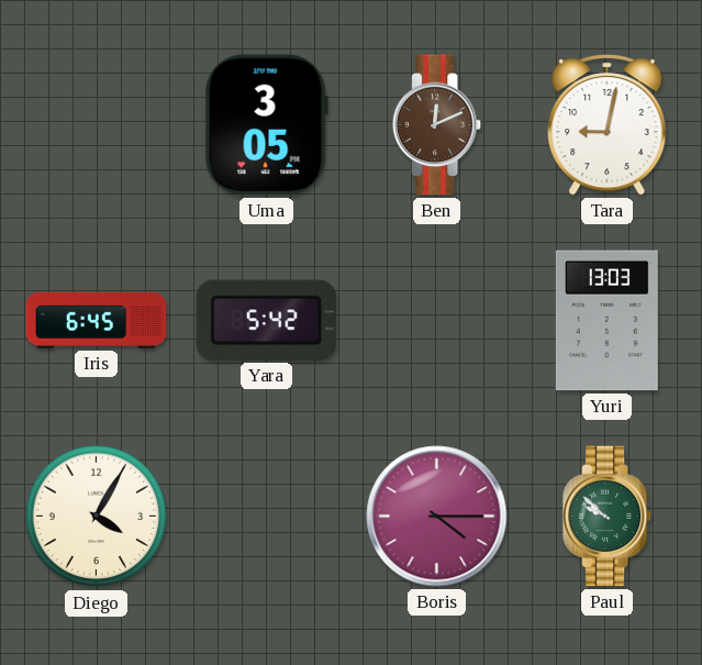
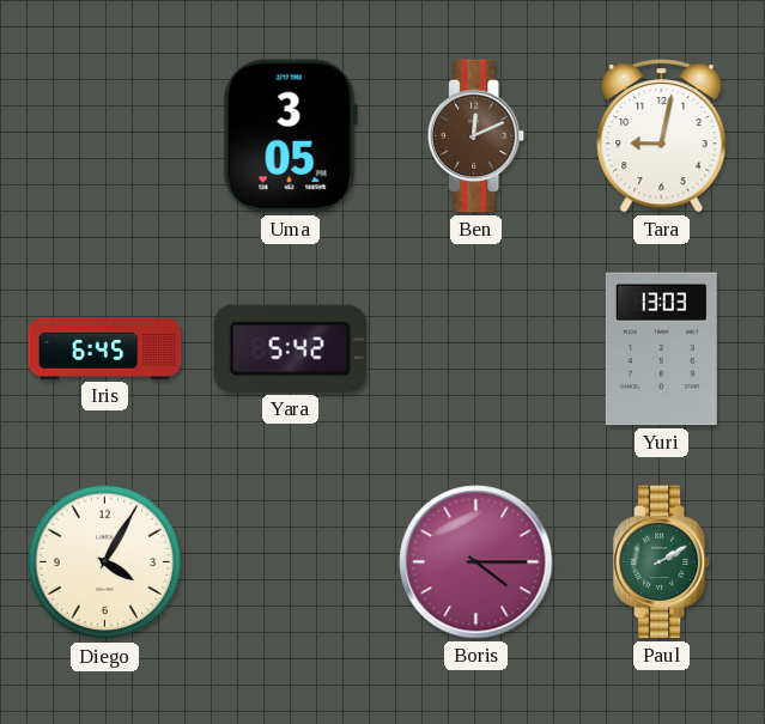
Paul: 9:52 -> 2:10 (662, 562)
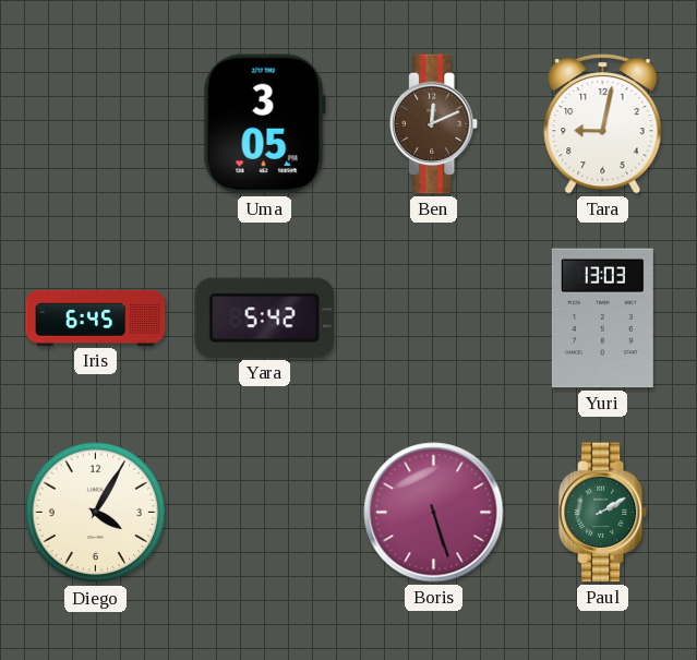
Boris: 4:15 -> 5:27 (434, 513)
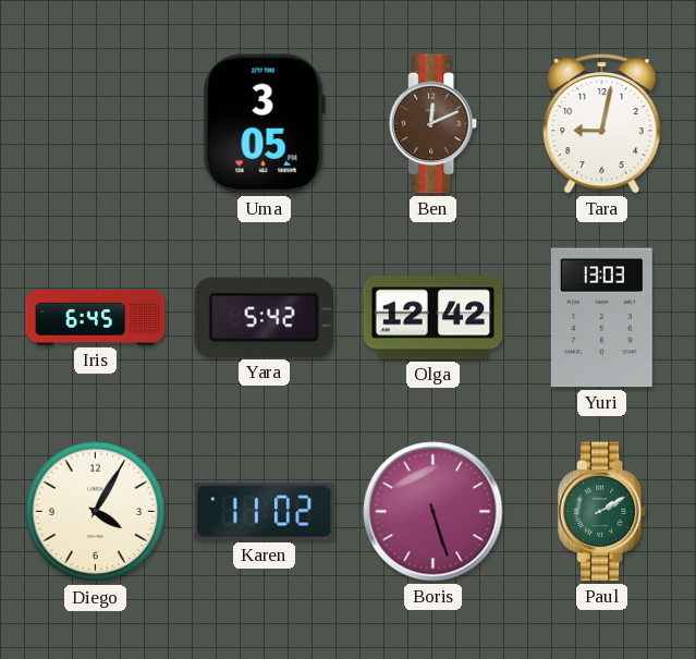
Olga: none -> 12:42 (434, 318)
Karen: none -> 11:02 (265, 512)
